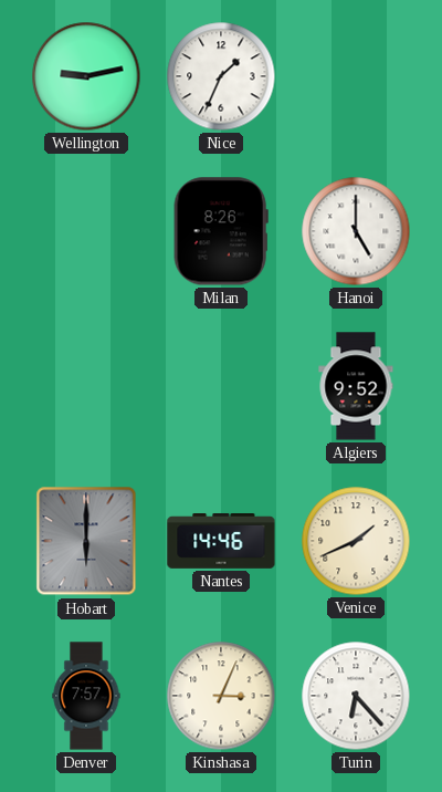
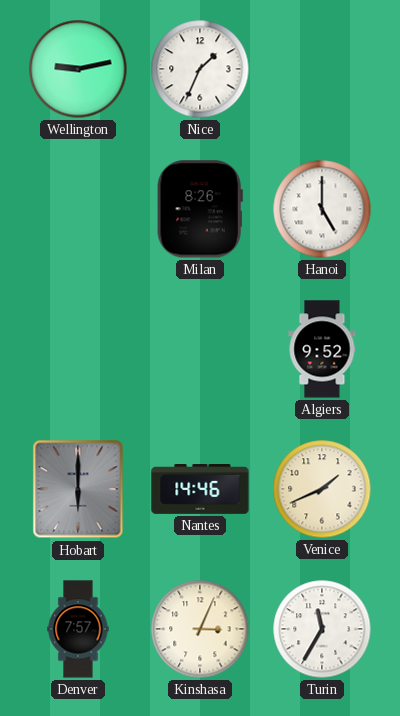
Turin: 6:23 -> 11:35 (322, 629)
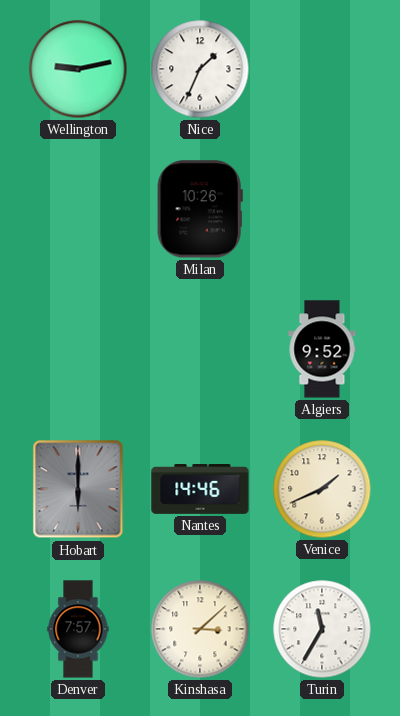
Milan: 8:26 -> 10:26 (200, 209)
Hanoi: 5:00 -> none (322, 209)
Kinshasa: 3:04 -> 3:08 (200, 629)
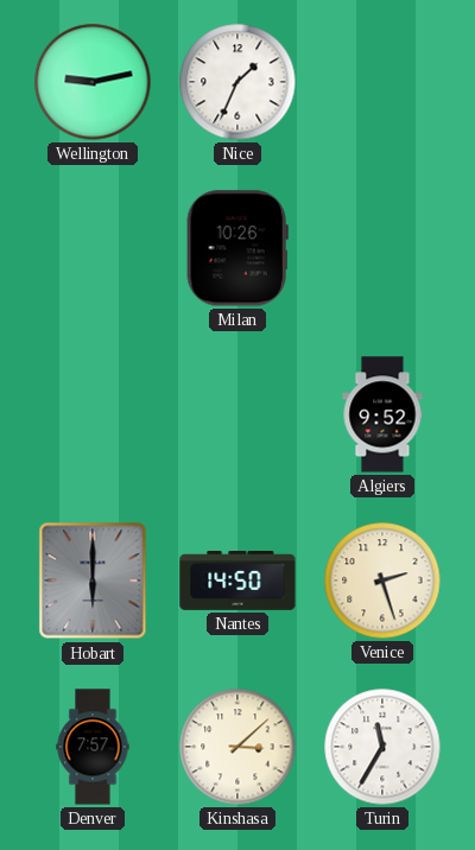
Nantes: 14:46 -> 14:50 (237, 582)
Venice: 1:41 -> 2:27 (382, 581)
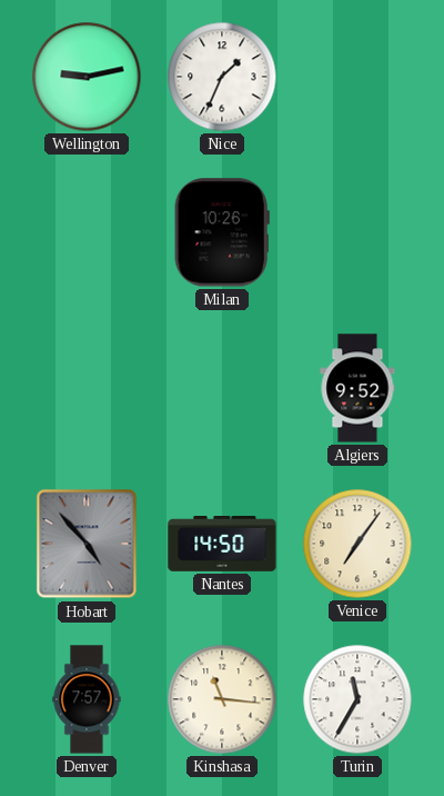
Hobart: 6:00 -> 4:53 (87, 544)
Venice: 2:27 -> 7:06 (357, 544)
Kinshasa: 3:08 -> 11:16 (222, 699)
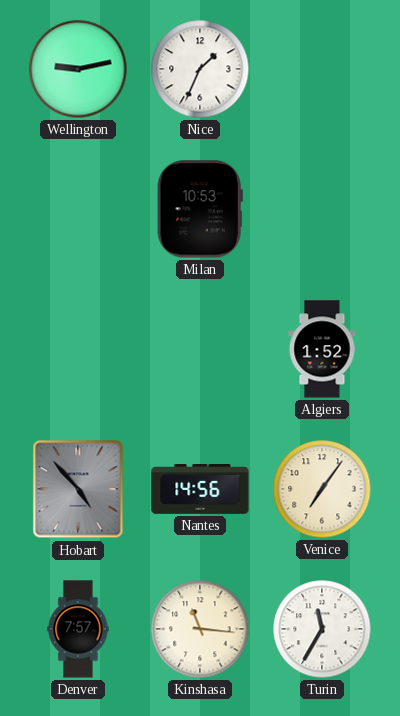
Milan: 10:26 -> 10:53 (200, 209)
Algiers: 9:52 -> 1:52 (322, 349)
Nantes: 14:50 -> 14:56 (200, 490)
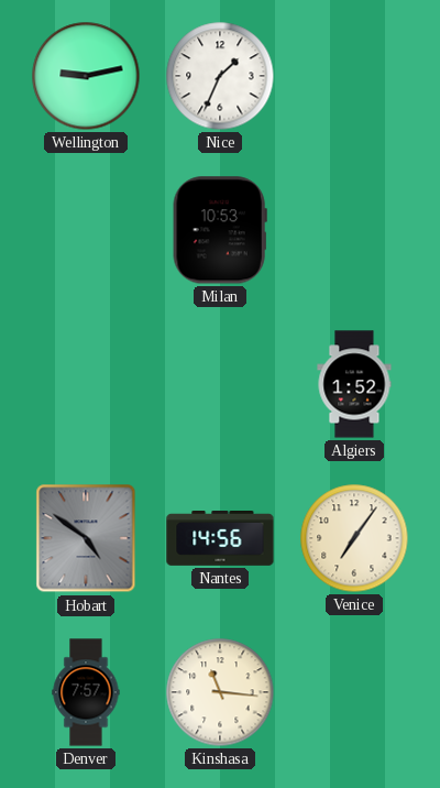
Hobart: 4:53 -> 4:51 (86, 538)
Turin: 11:35 -> none (322, 629)
